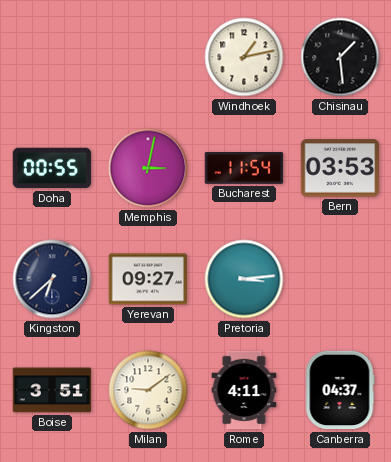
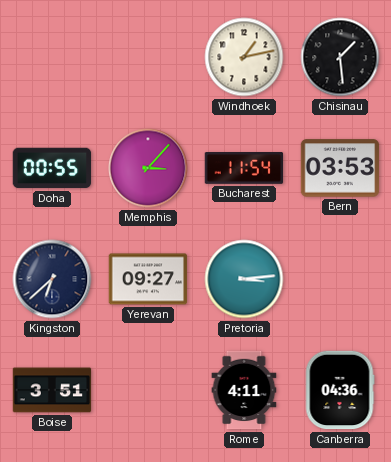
Memphis: 3:02 -> 3:07 (148, 168)
Milan: 9:09 -> none (148, 390)
Canberra: 04:37 -> 04:36 (340, 390)
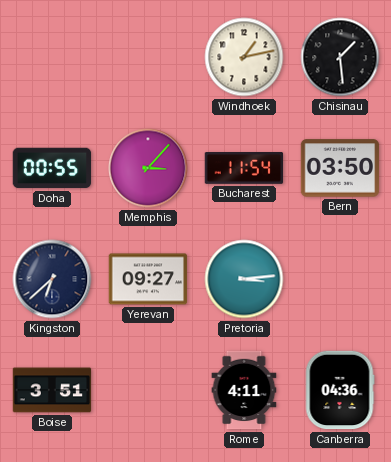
Bern: 03:53 -> 03:50 (340, 168)
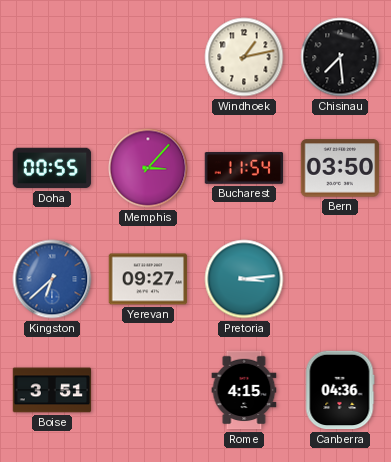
Chisinau: 1:29 -> 7:29 (340, 57)
Kingston dial: navy -> blue (52, 279)
Rome: 4:11 -> 4:15 (244, 390)
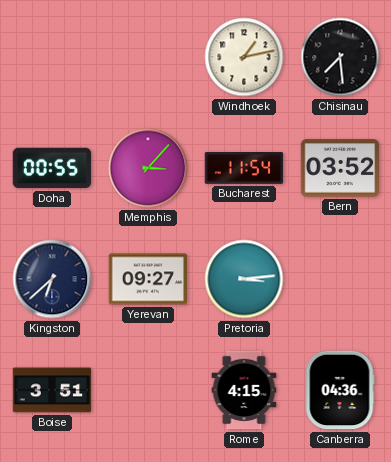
Bern: 03:50 -> 03:52 (340, 168)
Kingston dial: blue -> navy (52, 279)
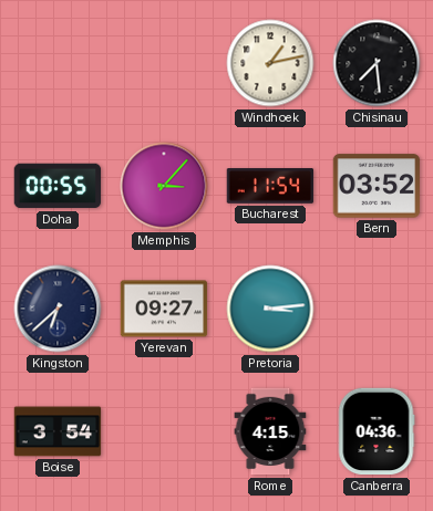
Boise: 3:51 -> 3:54 (58, 431)
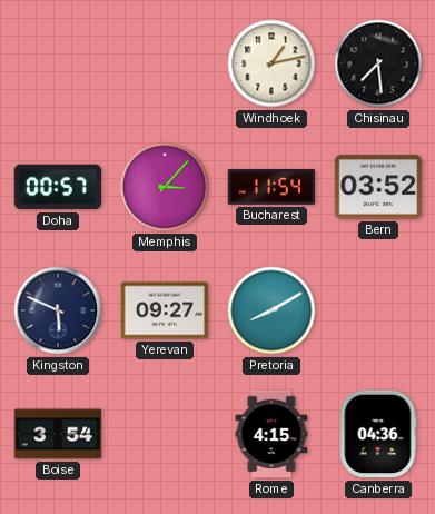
Doha: 00:55 -> 00:57 (58, 187)
Kingston: 6:38 -> 5:49 (58, 310)
Pretoria: 3:14 -> 8:10 (271, 310)
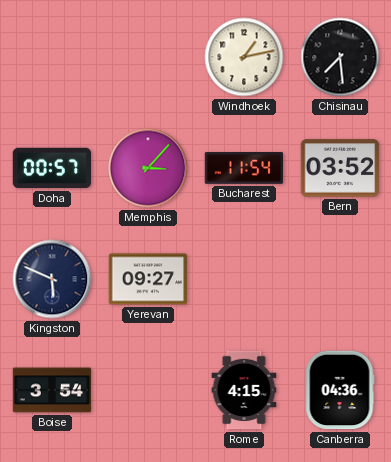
Pretoria: 8:10 -> none (271, 310)
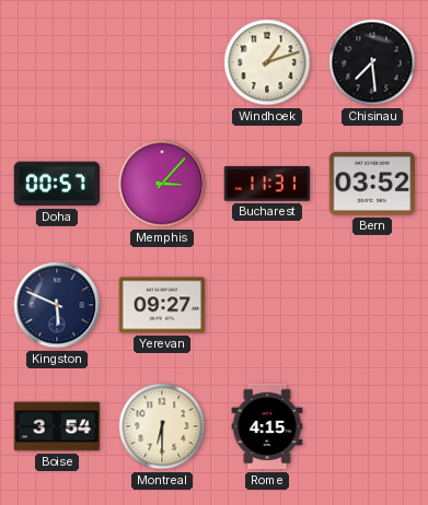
Windhoek: 1:13 -> 1:12 (267, 62)
Bucharest: 11:54 -> 11:31 (267, 185)
Montreal: none -> 6:30 (162, 426)
Canberra: 04:36 -> none (340, 390)
